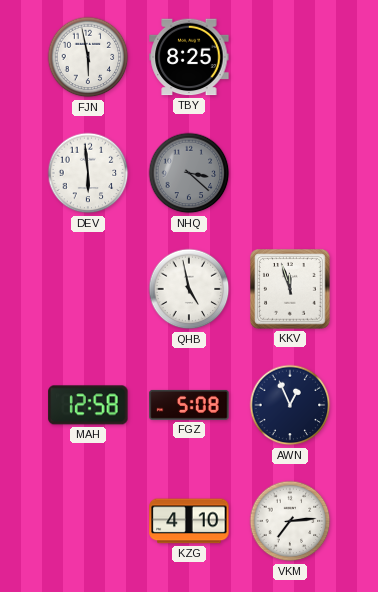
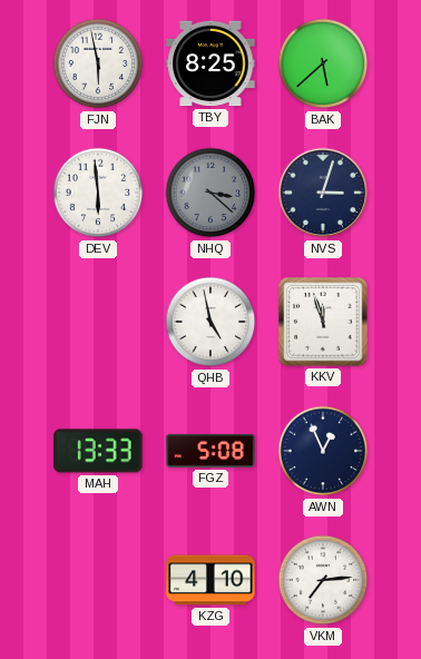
BAK: none -> 5:38 (323, 63)
NVS: none -> 3:03 (323, 193)
MAH: 12:58 -> 13:33 (98, 451)
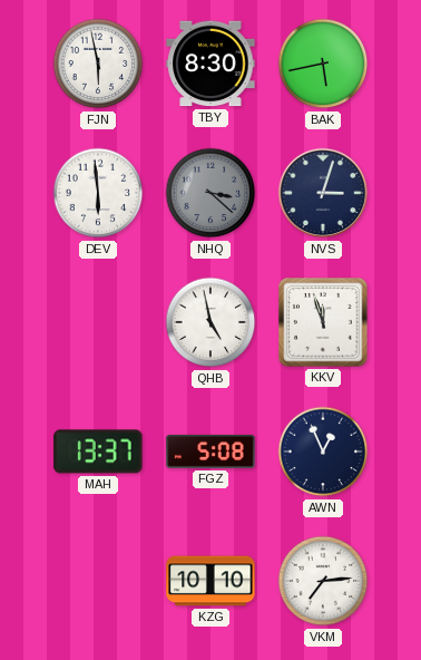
TBY: 8:25 -> 8:30 (210, 64)
BAK: 5:38 -> 5:43 (323, 64)
MAH: 13:33 -> 13:37 (98, 452)
KZG: 4:10 -> 10:10 (210, 581)
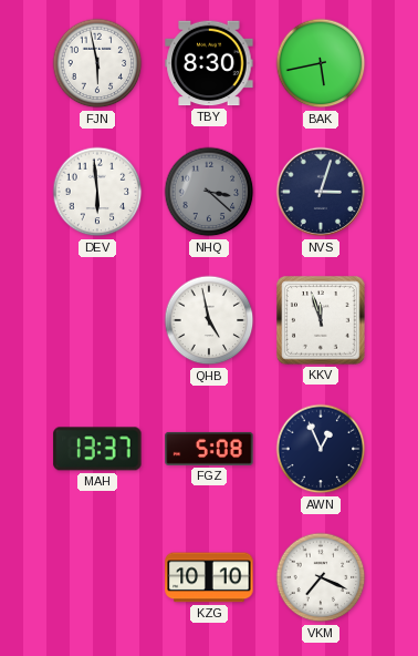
VKM: 7:14 -> 7:19 (321, 577)
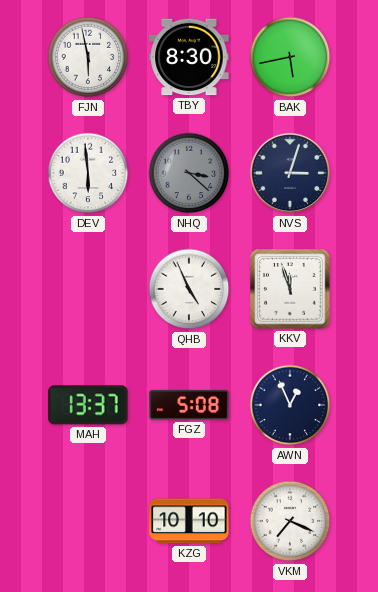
QHB: 4:58 -> 4:56 (189, 289)
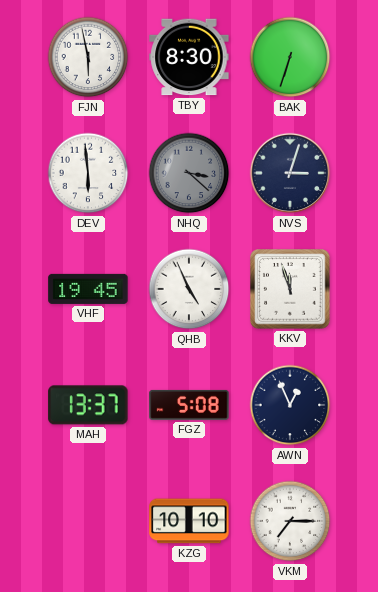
BAK: 5:43 -> 6:33 (290, 57)
VHF: none -> 19:45 (88, 289)
VKM: 7:19 -> 7:15 (290, 521)
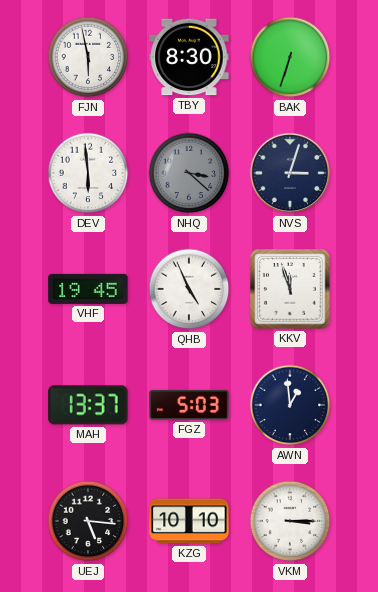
FGZ: 5:08 -> 5:03 (189, 405)
AWN: 12:56 -> 12:59 (290, 405)
UEJ: none -> 5:16 (88, 521)
VKM: 7:15 -> 3:15 (290, 521)
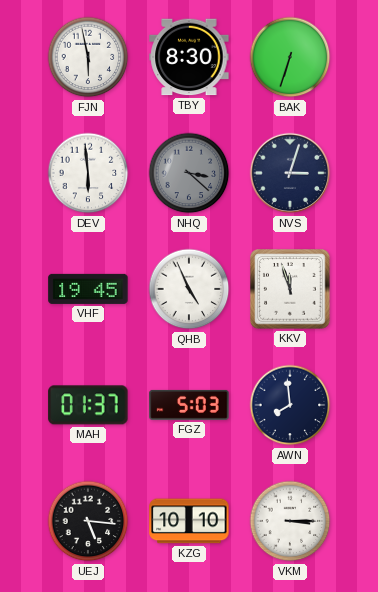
MAH: 13:37 -> 01:37 (88, 405)
AWN: 12:59 -> 7:59 (290, 405)
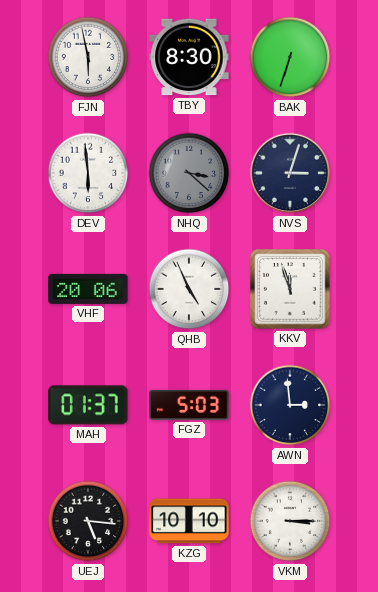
VHF: 19:45 -> 20:06 (88, 289)
AWN: 7:59 -> 2:59 (290, 405)
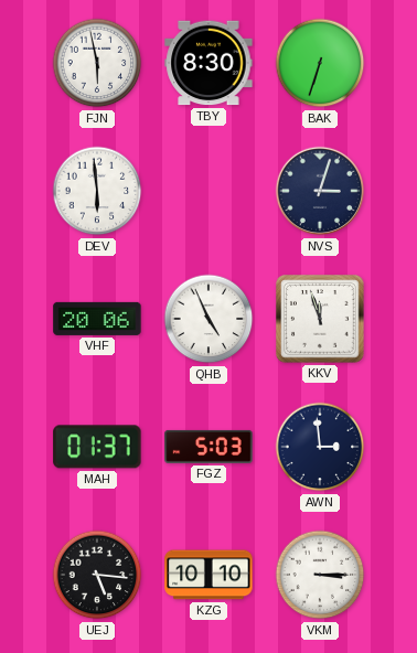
NHQ: 3:22 -> none (189, 173)
